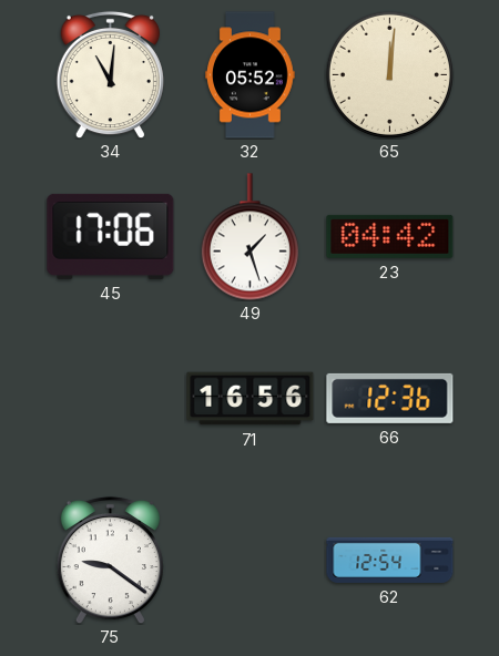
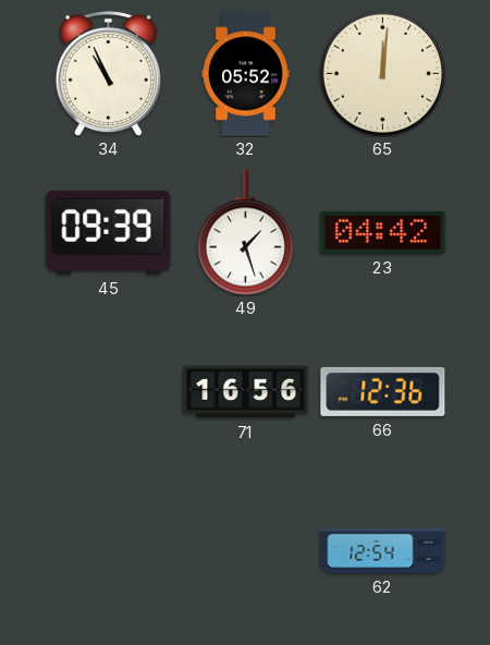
34: 11:01 -> 10:56 (108, 73)
45: 17:06 -> 09:39 (109, 232)
75: 9:21 -> none (110, 560)
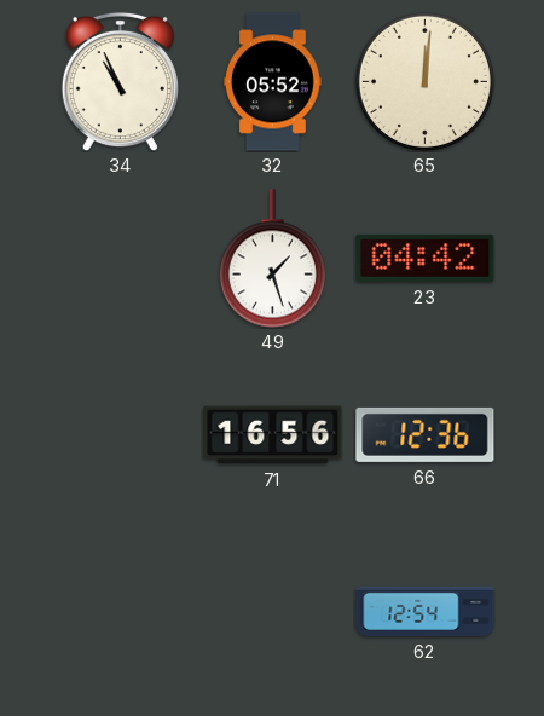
45: 09:39 -> none (109, 232)
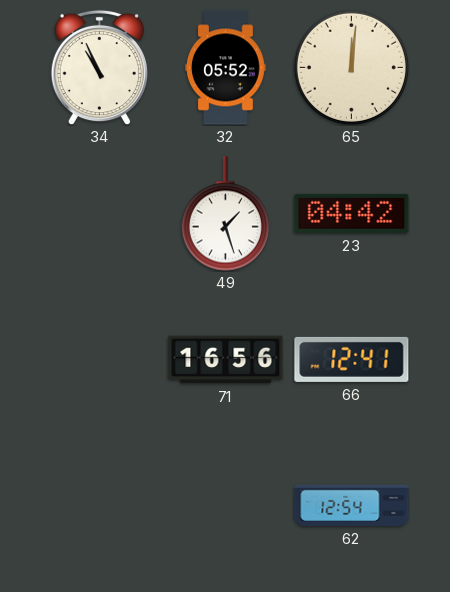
66: 12:36 -> 12:41 (352, 359)
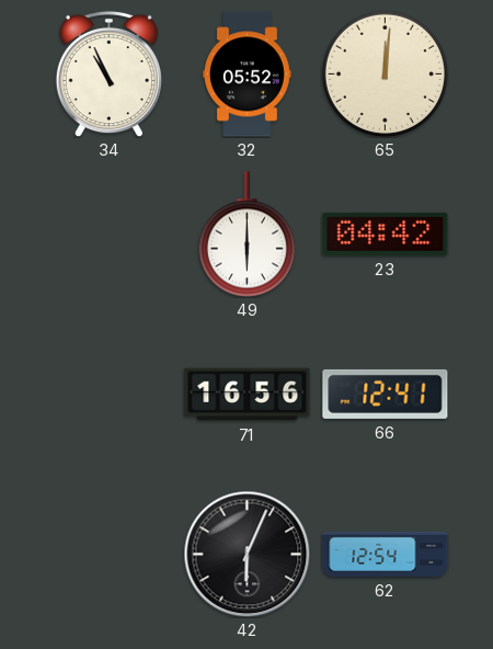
49: 1:27 -> 6:00 (246, 235)
42: none -> 6:04 (246, 554)
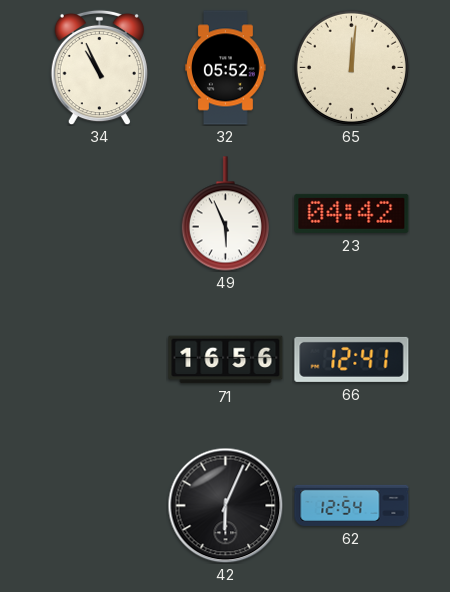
49: 6:00 -> 5:56 (225, 214)
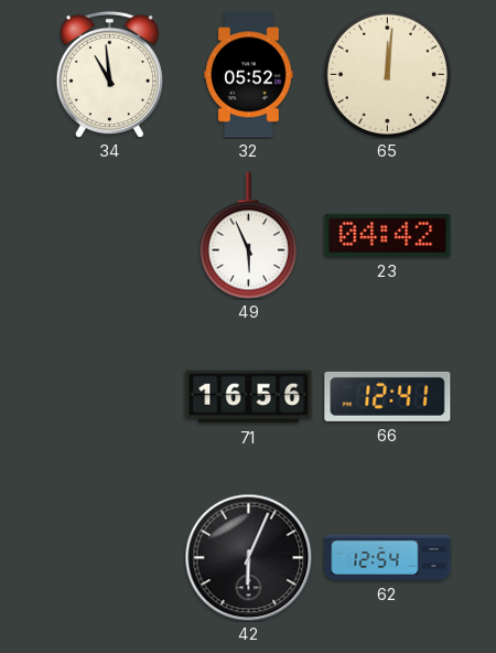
34: 10:56 -> 10:59 (109, 74)
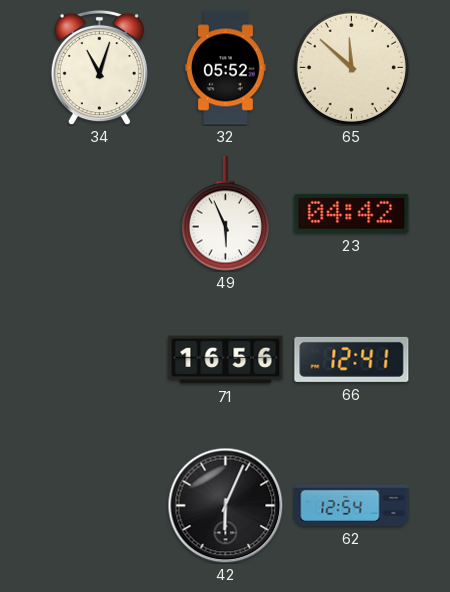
34: 10:59 -> 11:03 (99, 67)
65: 12:01 -> 11:52 (351, 67)
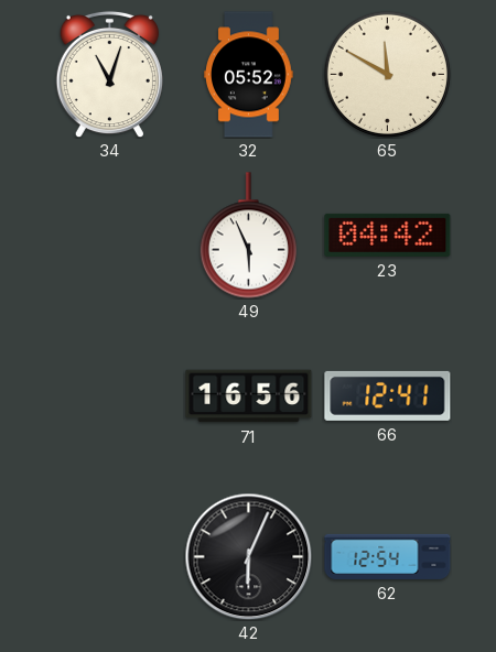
65: 11:52 -> 11:50 (387, 74)
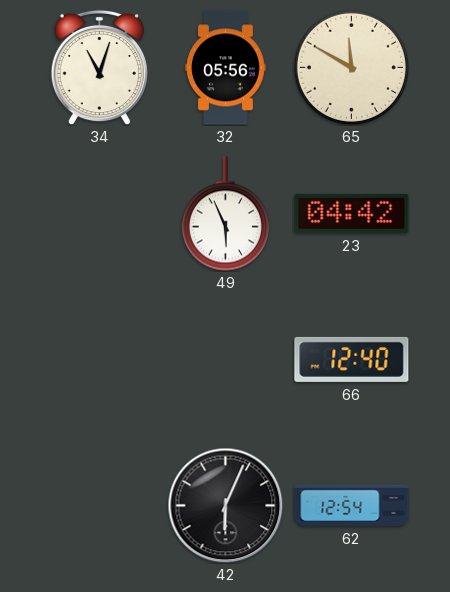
32: 05:52 -> 05:56 (226, 68)
71: 16:56 -> none (249, 396)
66: 12:41 -> 12:40 (352, 359)
